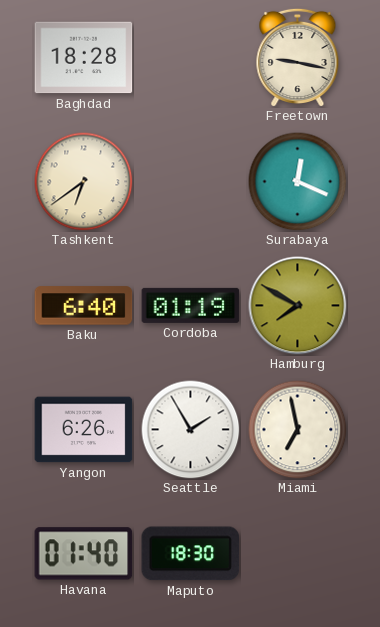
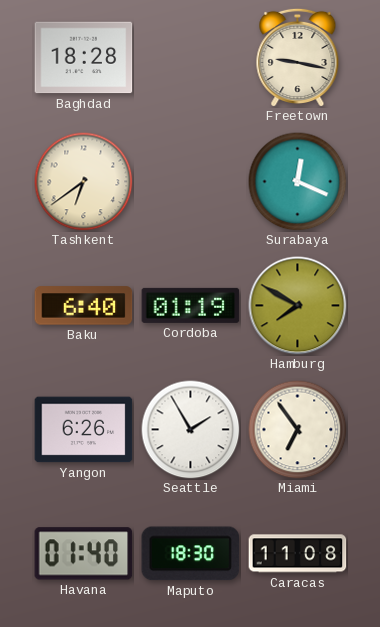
Miami: 6:58 -> 6:54 (298, 430)
Caracas: none -> 11:08 (298, 554)
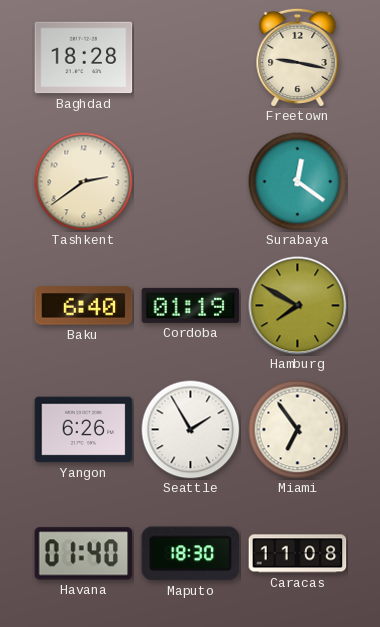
Tashkent: 6:39 -> 2:39 (84, 182)
Surabaya: 12:19 -> 12:21 (298, 182)
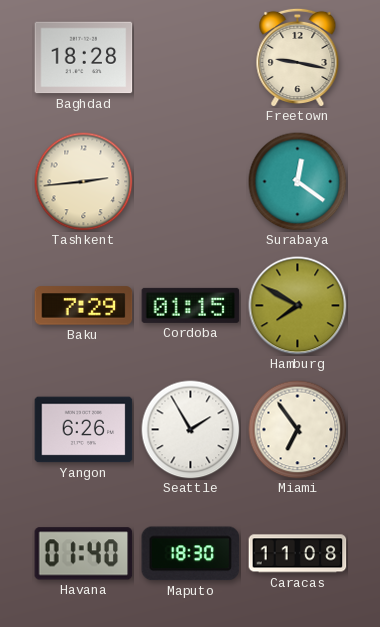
Tashkent: 2:39 -> 2:44 (84, 182)
Baku: 6:40 -> 7:29 (84, 306)
Cordoba: 01:19 -> 01:15 (191, 305)
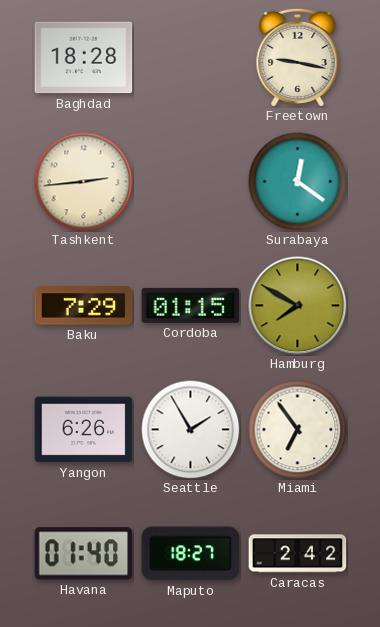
Maputo: 18:30 -> 18:27 (191, 554)
Caracas: 11:08 -> 2:42 (298, 554)
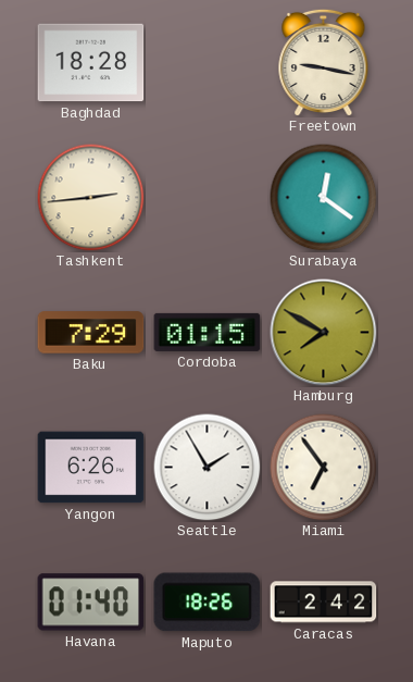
Maputo: 18:27 -> 18:26 (208, 603)
